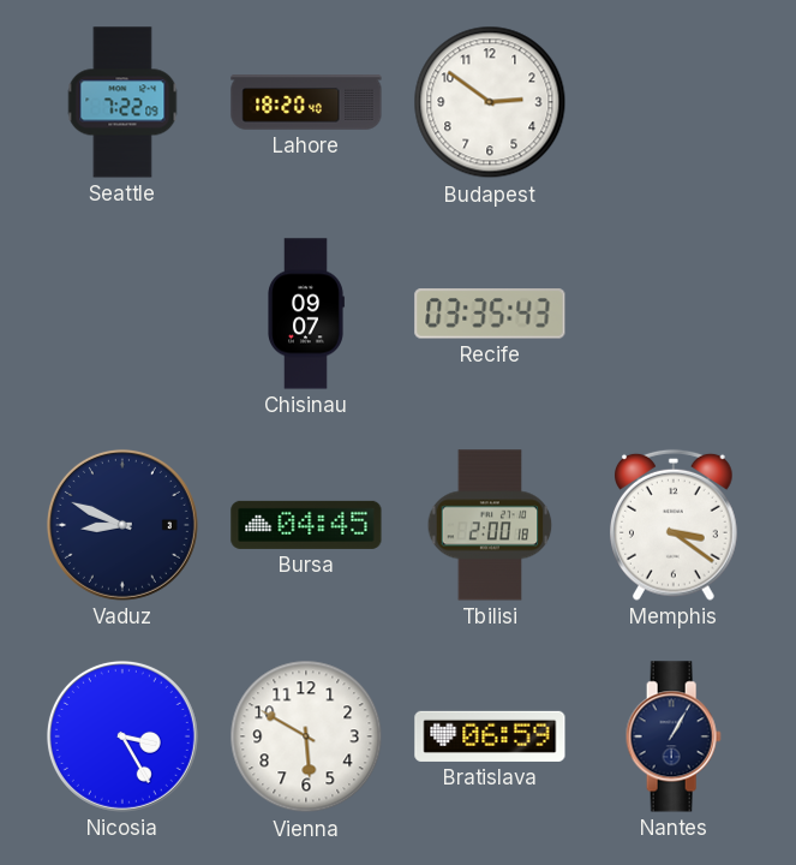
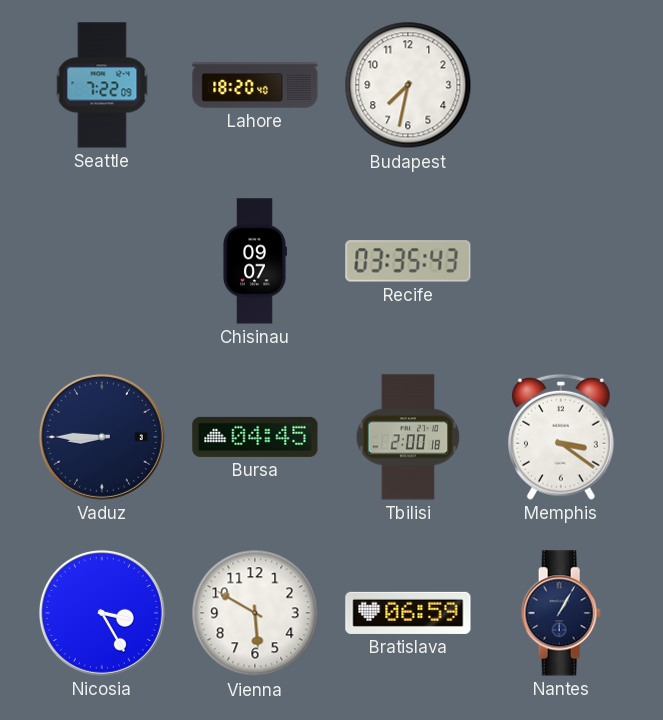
Budapest: 2:51 -> 7:32 (408, 85)
Vaduz: 8:49 -> 8:45 (102, 437)
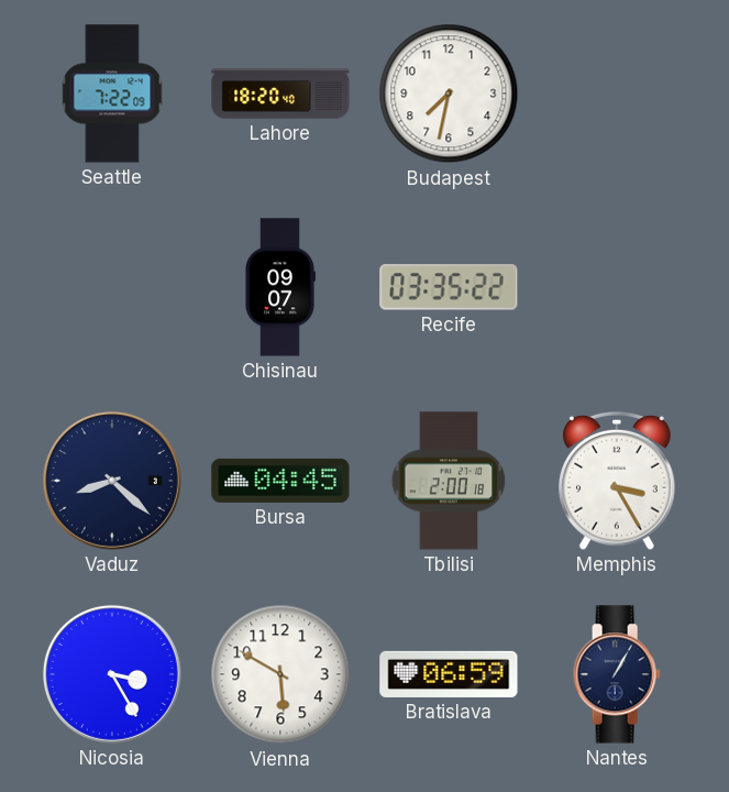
Recife: 03:35:43 -> 03:35:22 (449, 287)
Vaduz: 8:45 -> 8:22 (112, 481)
Memphis: 3:21 -> 3:25 (618, 481)
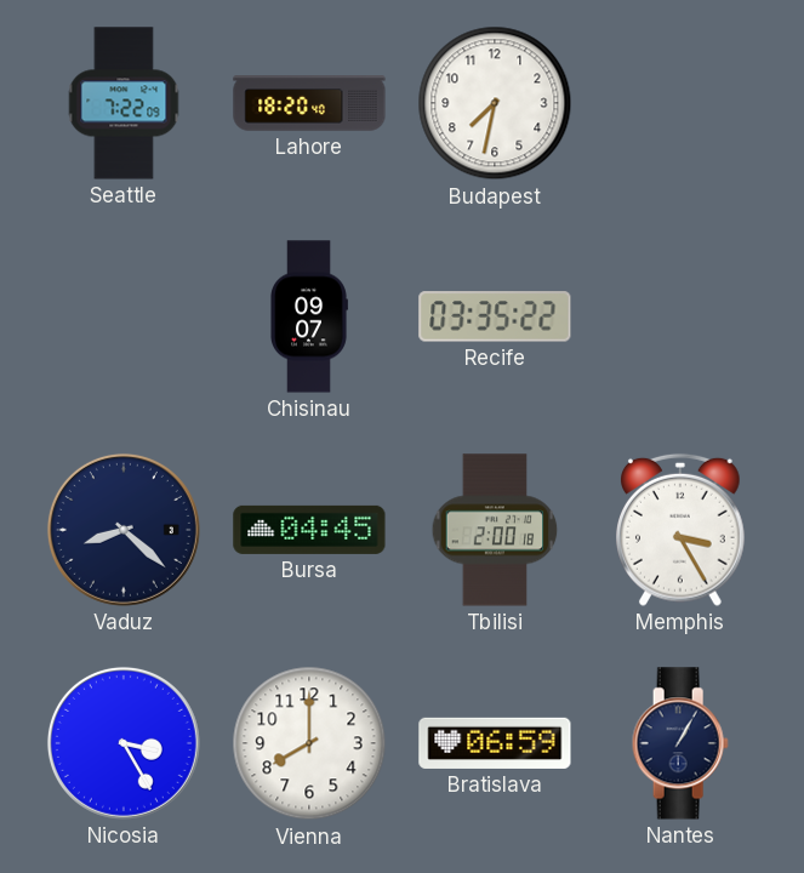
Vienna: 5:50 -> 8:00 (309, 743)
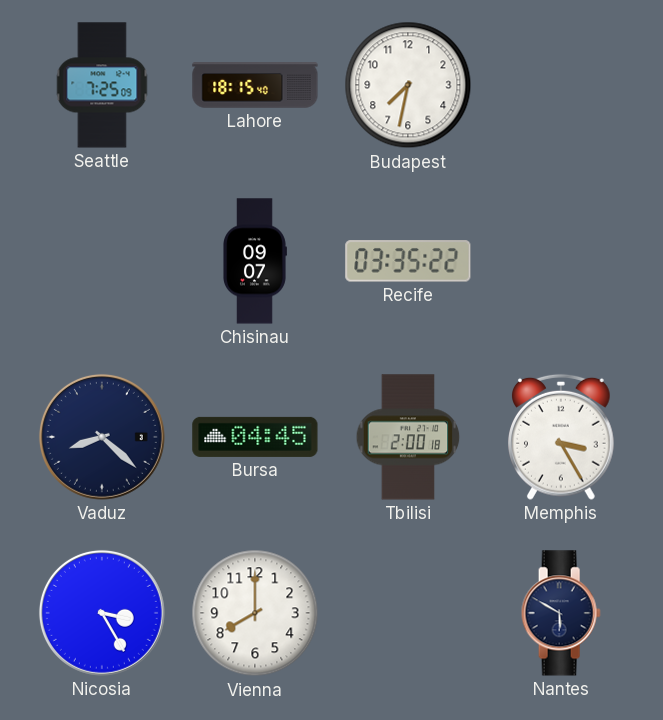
Seattle: 7:22 -> 7:25 (102, 85)
Lahore: 18:20 -> 18:15 (255, 85)
Bratislava: 06:59 -> none (495, 743)
Nantes: 1:05 -> 5:50 (561, 613)
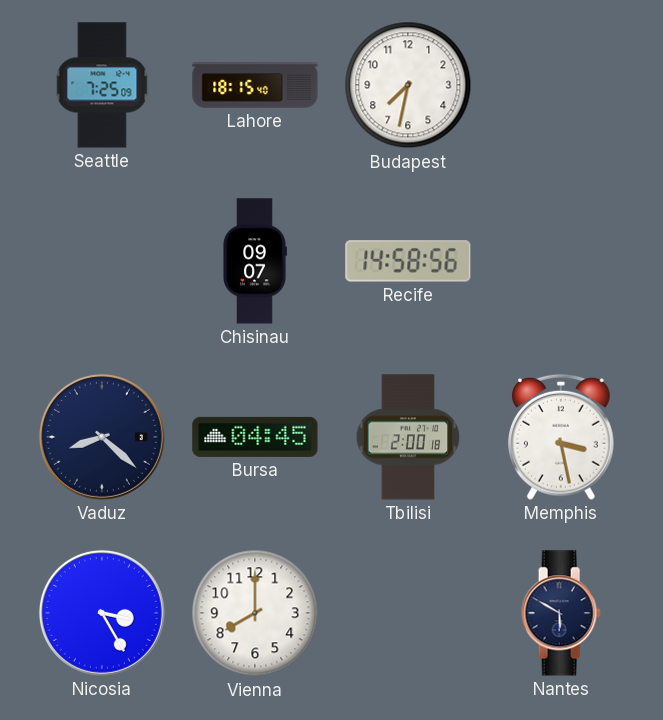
Recife: 03:35 -> 14:58 (408, 261)
Memphis: 3:25 -> 3:28 (562, 437)
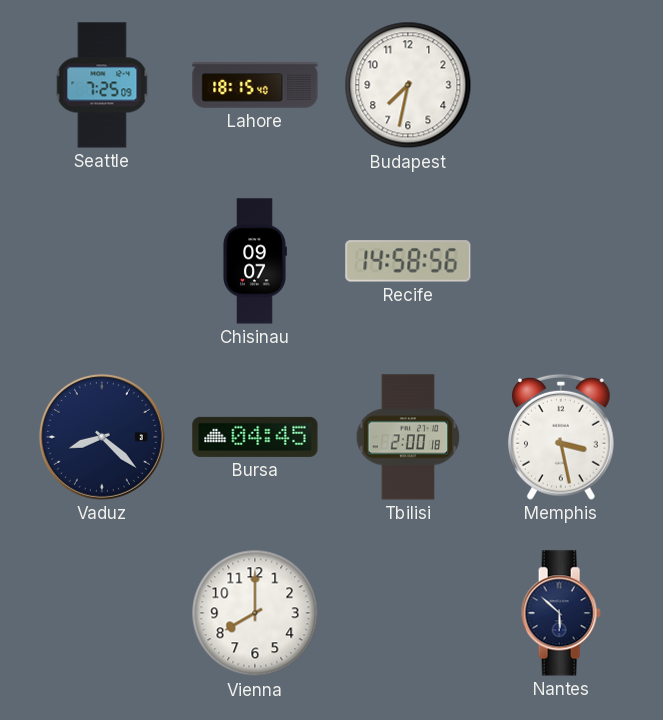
Nicosia: 3:25 -> none (102, 613)
Nantes: 5:50 -> 5:52 (561, 613)
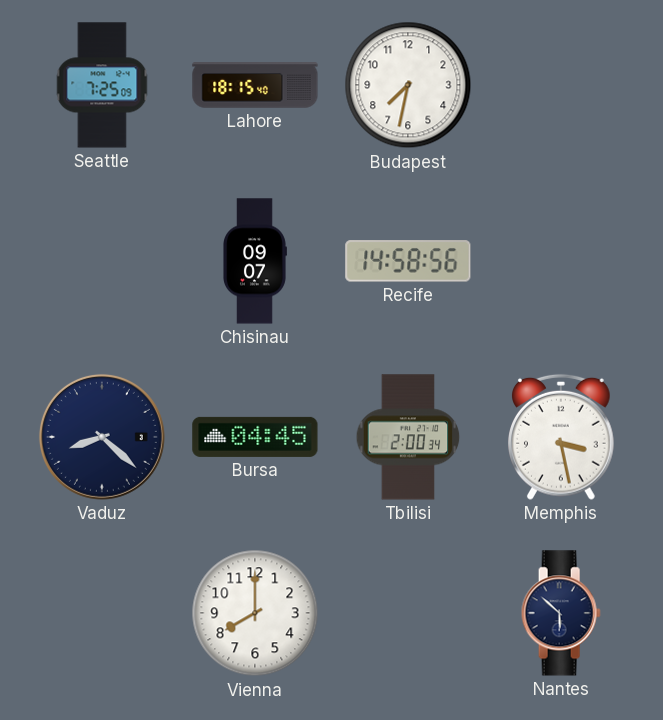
Tbilisi: 2:00:18 -> 2:00:34 (408, 437)
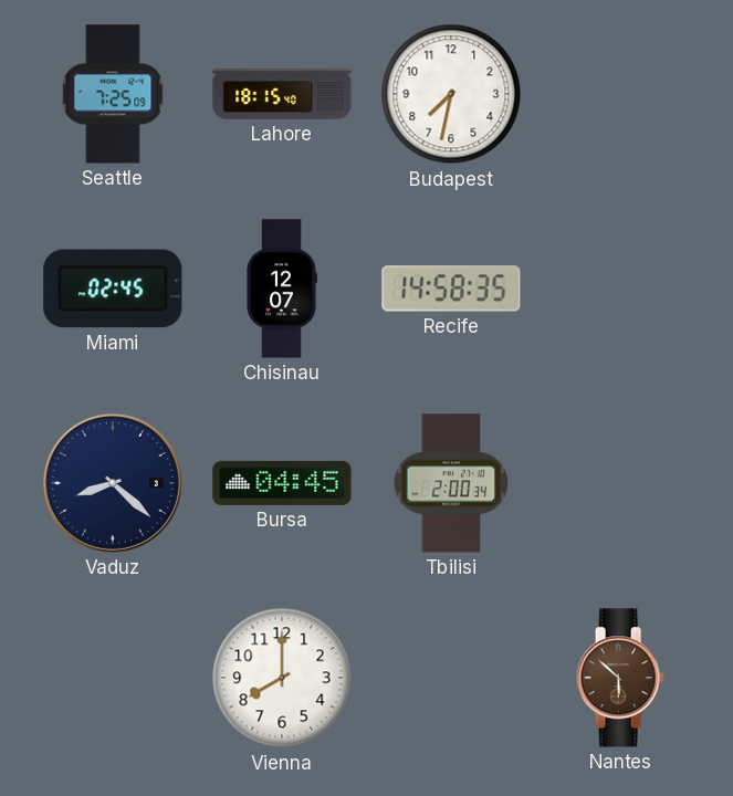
Miami: none -> 02:45 (113, 289)
Chisinau: 09:07 -> 12:07 (282, 289)
Recife: 14:58:56 -> 14:58:35 (451, 289)
Memphis: 3:28 -> none (562, 437)
Nantes dial: navy -> brown (620, 678)
